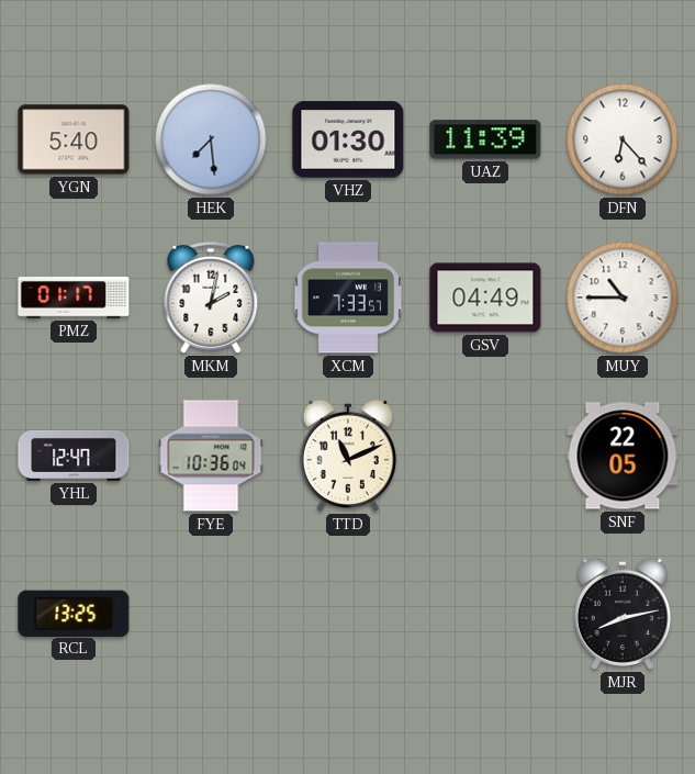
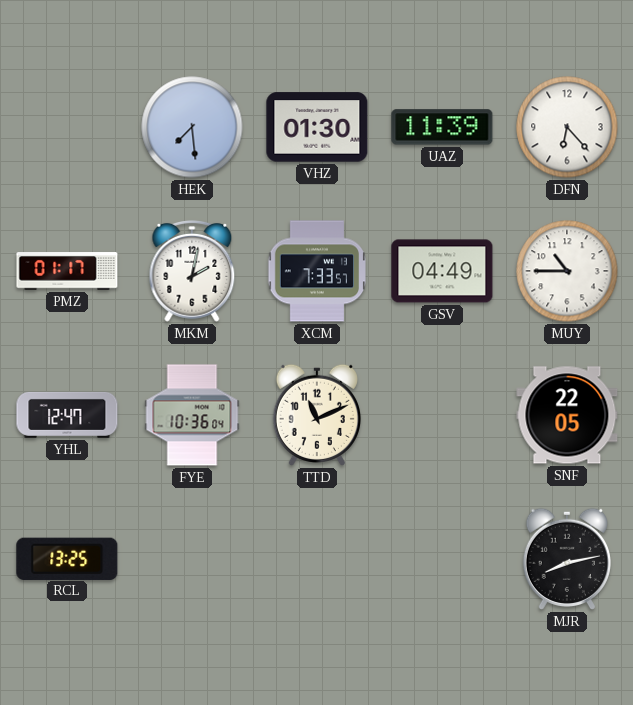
YGN: 5:40 -> none (74, 139)
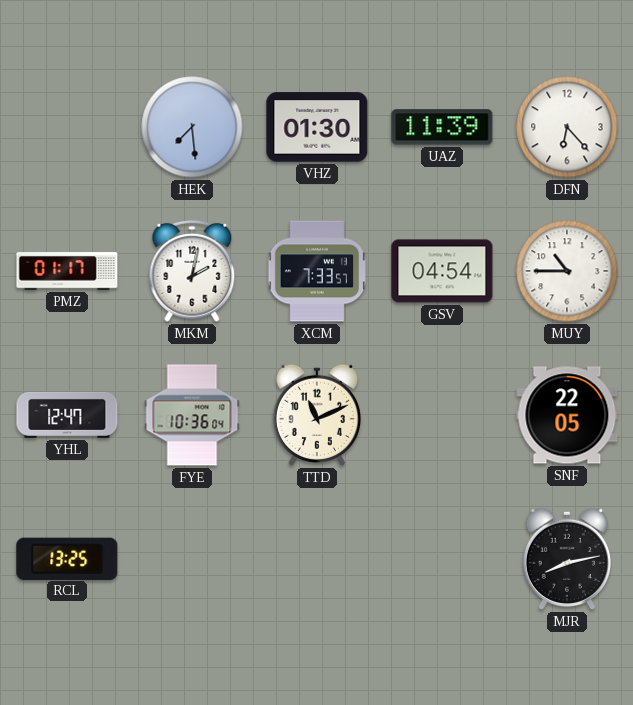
GSV: 04:49 -> 04:54 (442, 271)
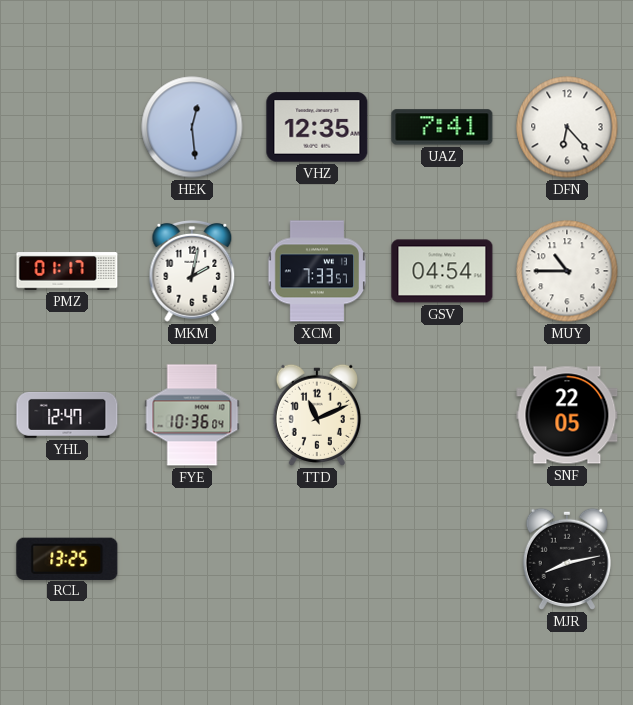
HEK: 7:29 -> 12:29 (192, 127)
VHZ: 01:30 -> 12:35 (317, 127)
UAZ: 11:39 -> 7:41 (442, 127)
